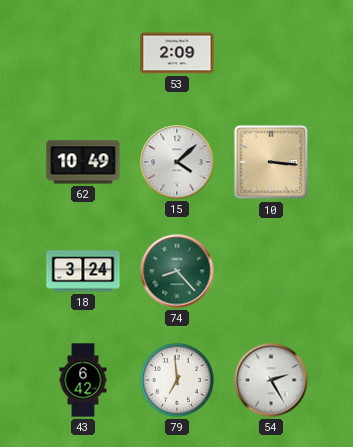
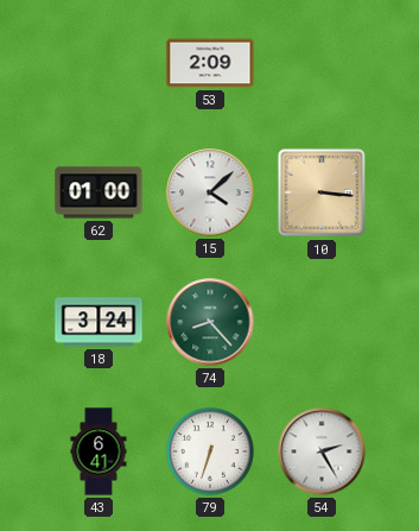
62: 10:49 -> 01:00 (99, 192)
43: 6:42 -> 6:41 (99, 451)
79: 6:59 -> 6:33 (211, 453)
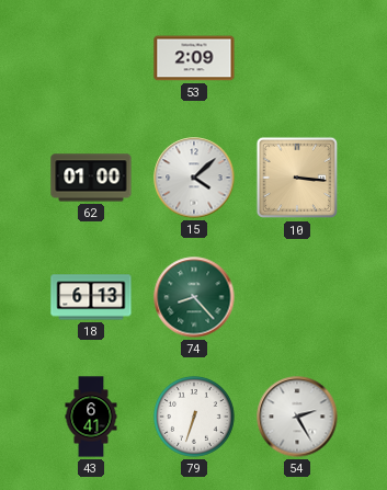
18: 3:24 -> 6:13 (91, 297)
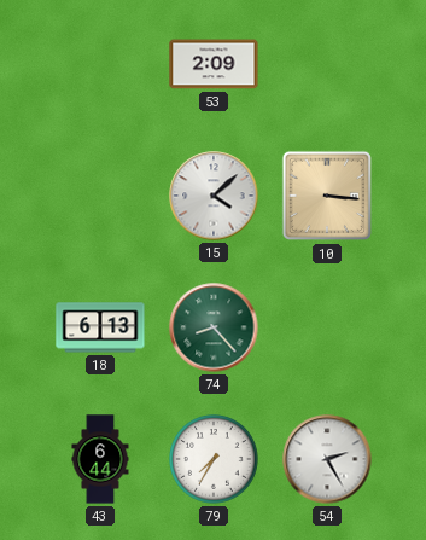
62: 01:00 -> none (91, 178)
43: 6:41 -> 6:44 (100, 459)
79: 6:33 -> 7:35 (215, 460)
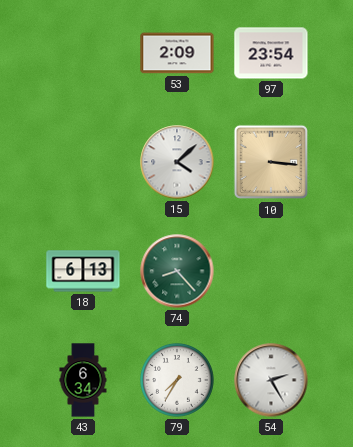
97: none -> 23:54 (271, 53)
43: 6:44 -> 6:34 (83, 380)
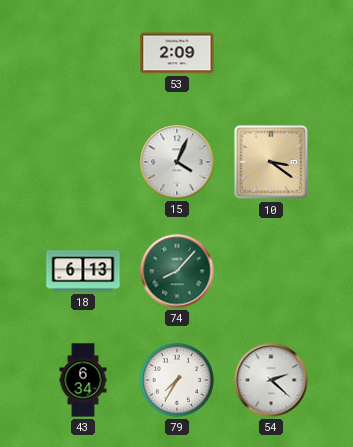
97: 23:54 -> none (271, 53)
15: 4:08 -> 4:04 (177, 162)
10: 3:16 -> 3:21 (271, 162)
74: 8:23 -> 8:07 (177, 271)
54: 2:25 -> 2:22 (271, 380)
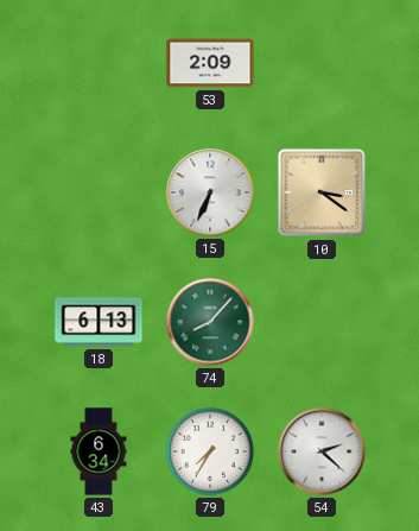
15: 4:04 -> 6:34 (210, 192)
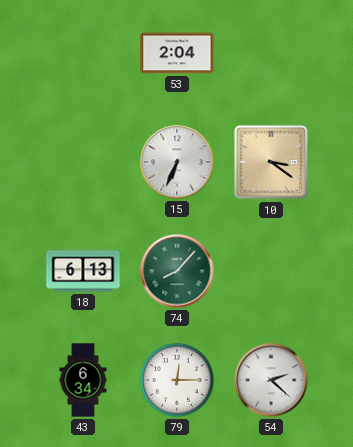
53: 2:09 -> 2:04 (177, 53)
79: 7:35 -> 12:15 (178, 381)
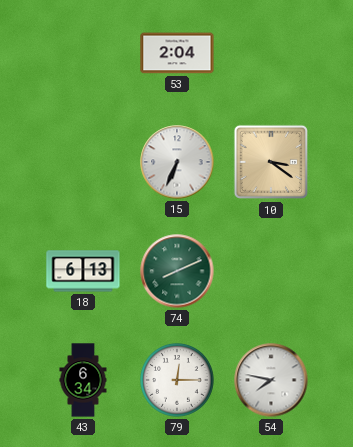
74: 8:07 -> 8:11 (177, 271)
54: 2:22 -> 7:47 (271, 380)
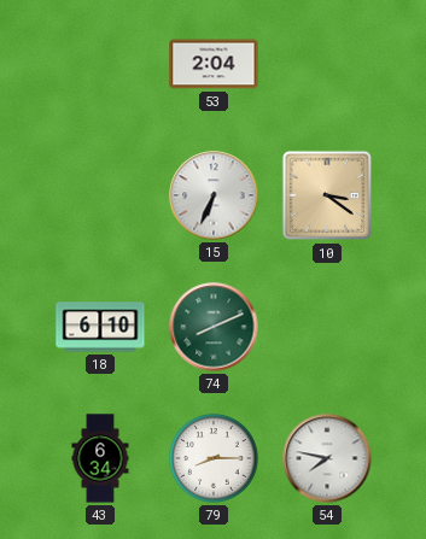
18: 6:13 -> 6:10 (100, 327)
79: 12:15 -> 8:15 (215, 459)
